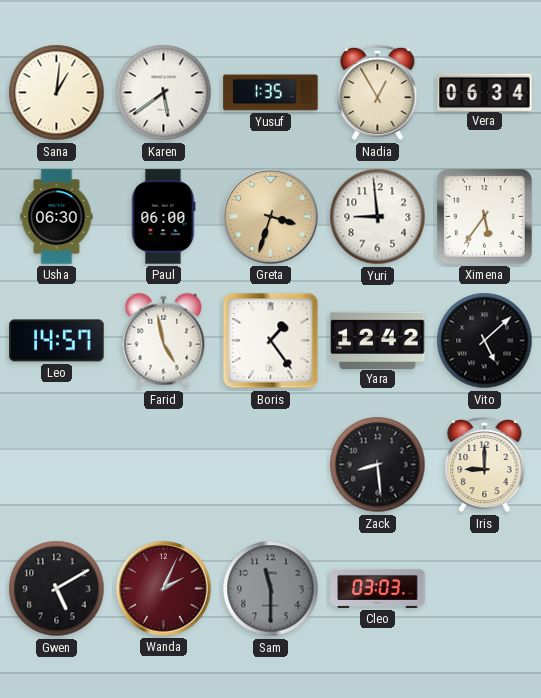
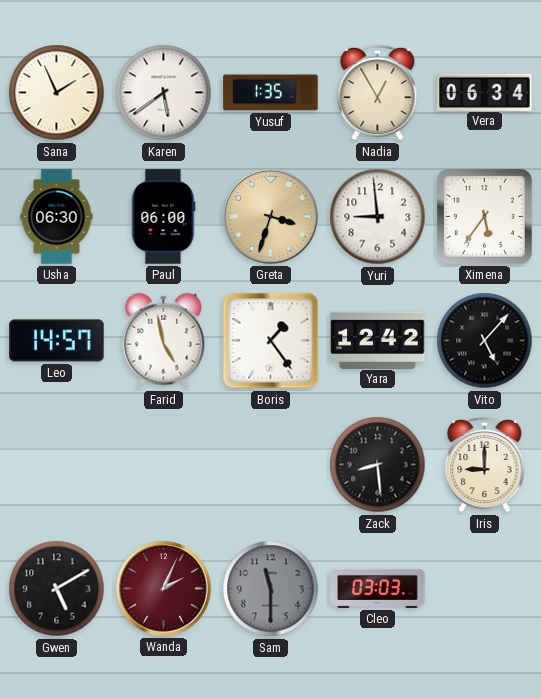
Sana: 1:01 -> 1:56 (57, 93)
Vito: 5:08 -> 5:07 (485, 341)
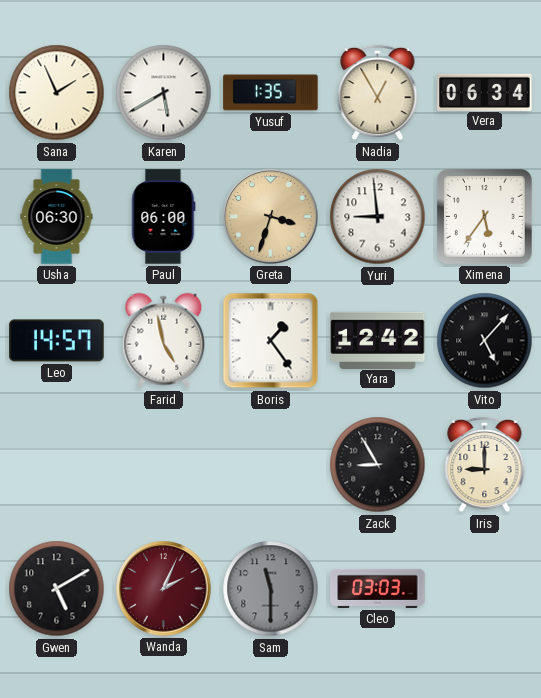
Karen: 5:39 -> 5:40 (164, 93)
Zack: 8:29 -> 8:55 (378, 465)
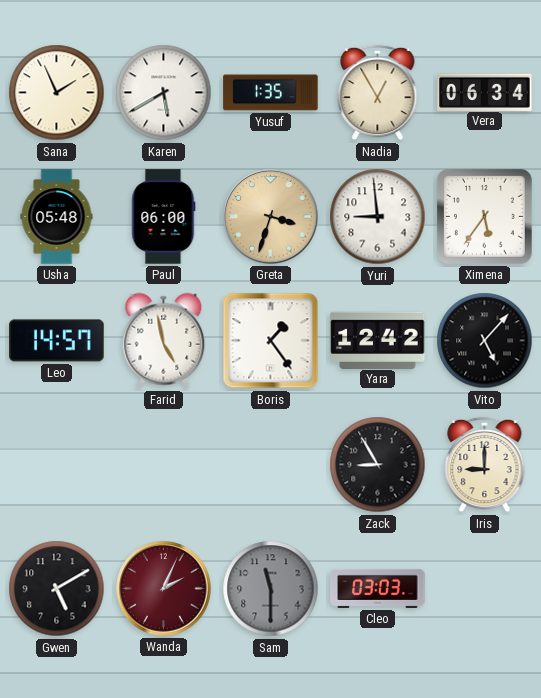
Usha: 06:30 -> 05:48 (57, 217)
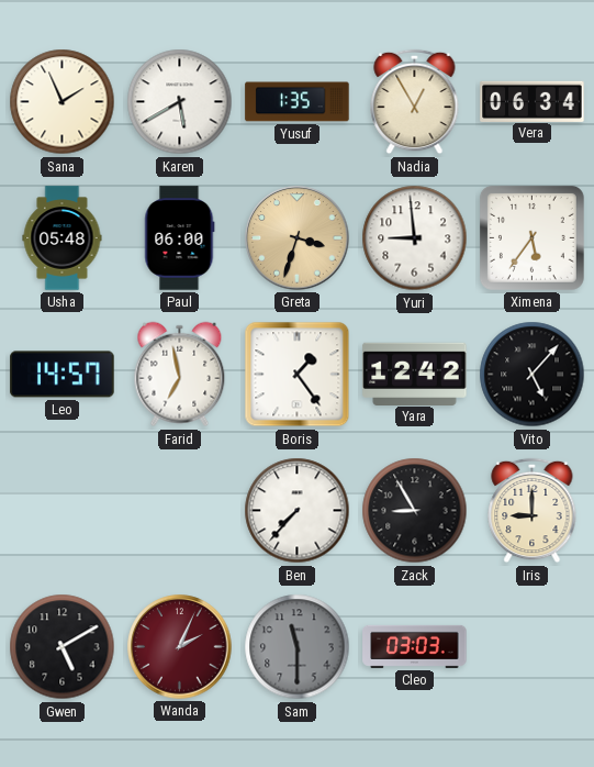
Farid: 4:58 -> 6:58 (180, 375)
Ben: none -> 7:37 (298, 511)
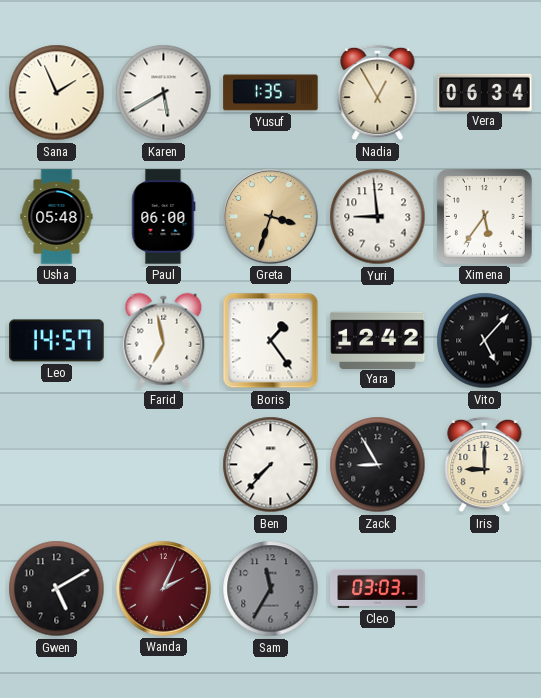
Sam: 11:30 -> 11:35 (271, 589)
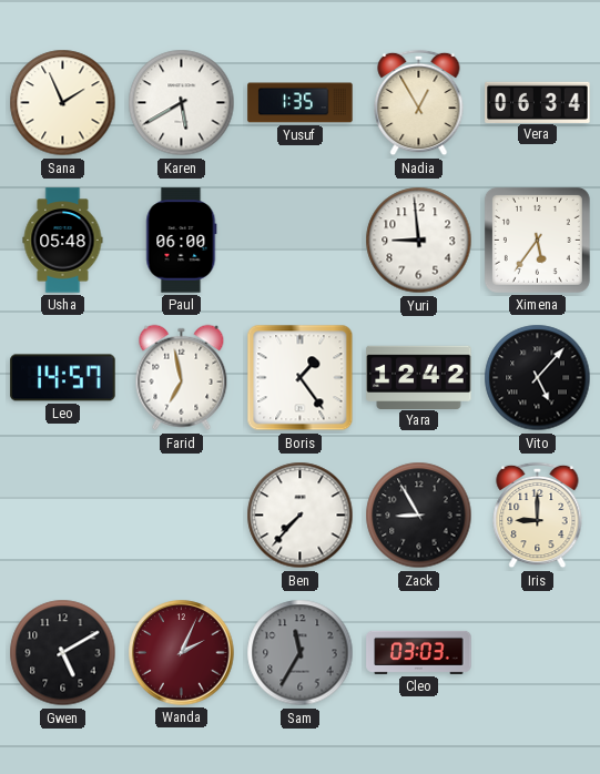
Greta: 3:33 -> none (271, 217)
